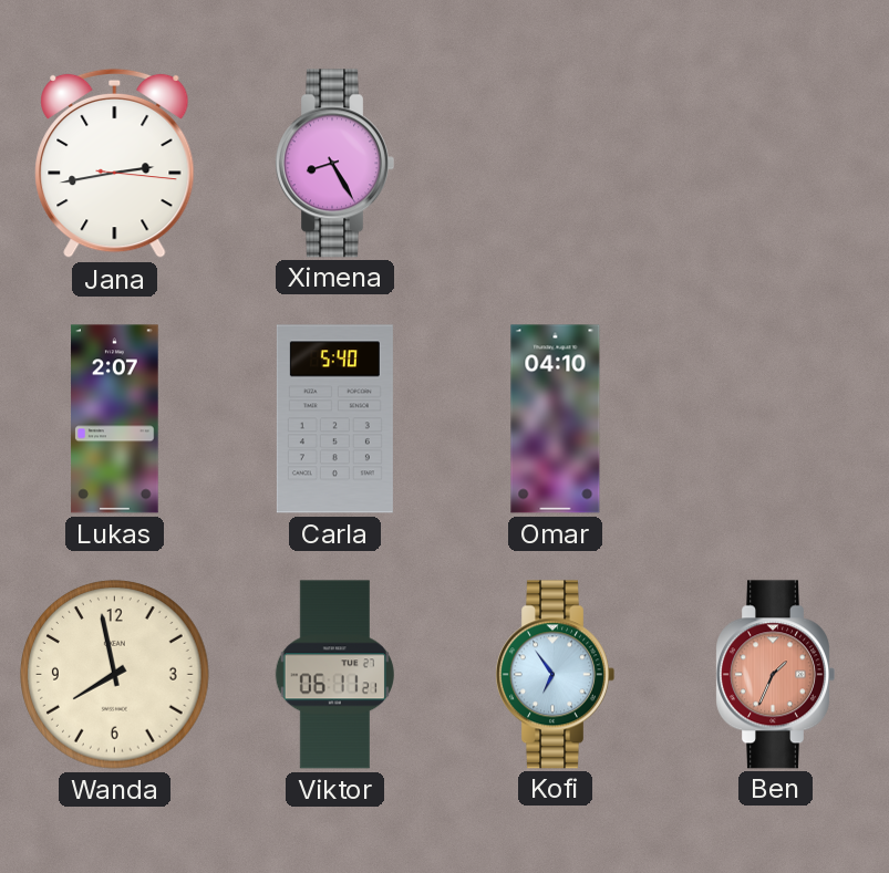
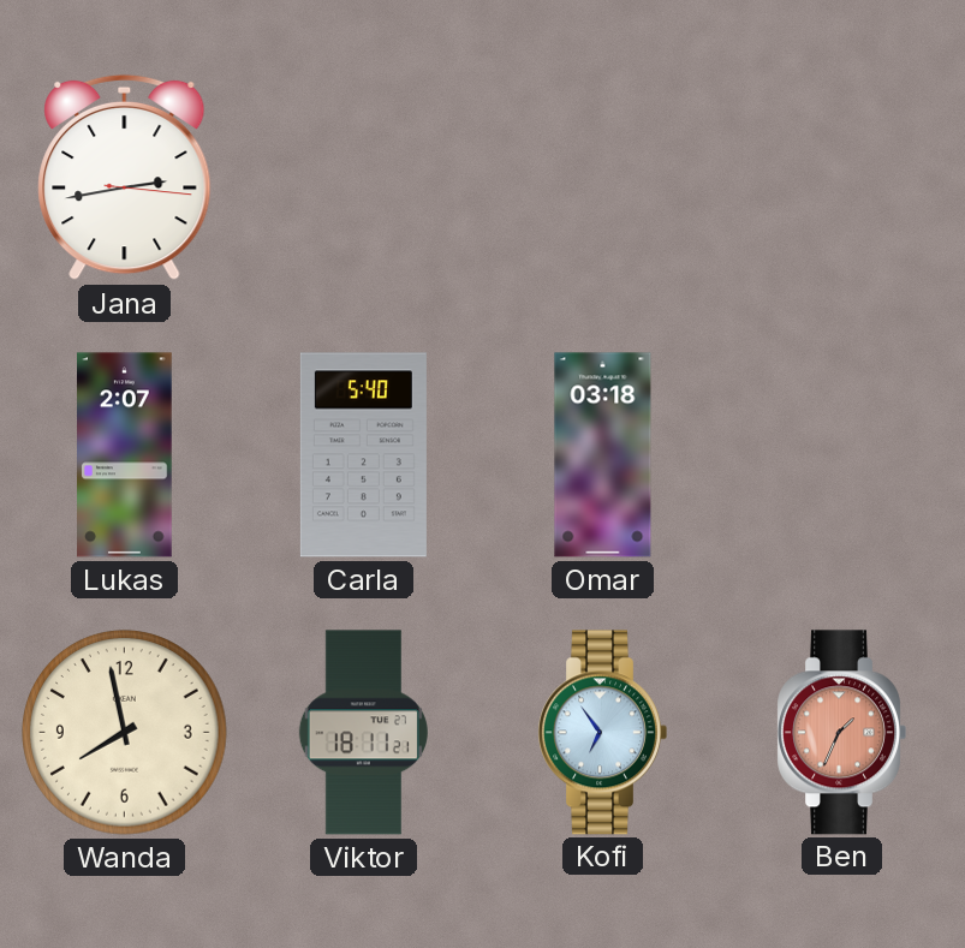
Ximena: 8:25 -> none (334, 164)
Omar: 04:10 -> 03:18 (603, 455)
Viktor: 06:11 -> 18:11 (363, 733)
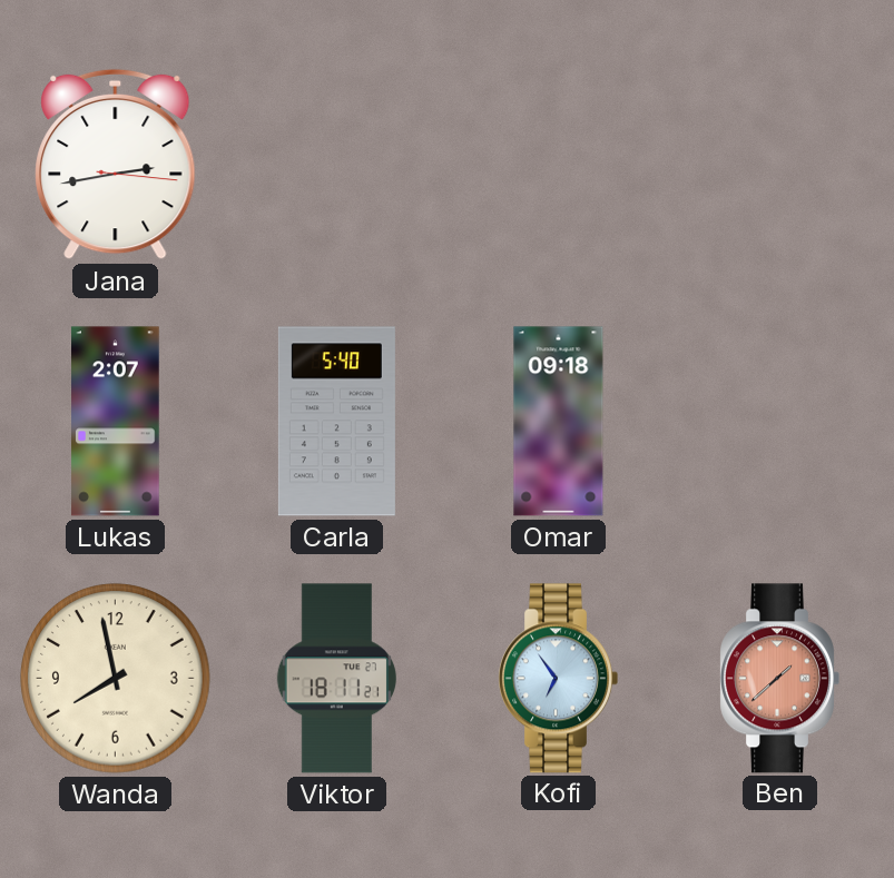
Omar: 03:18 -> 09:18 (559, 422)
Ben: 1:34 -> 1:38 (779, 679)
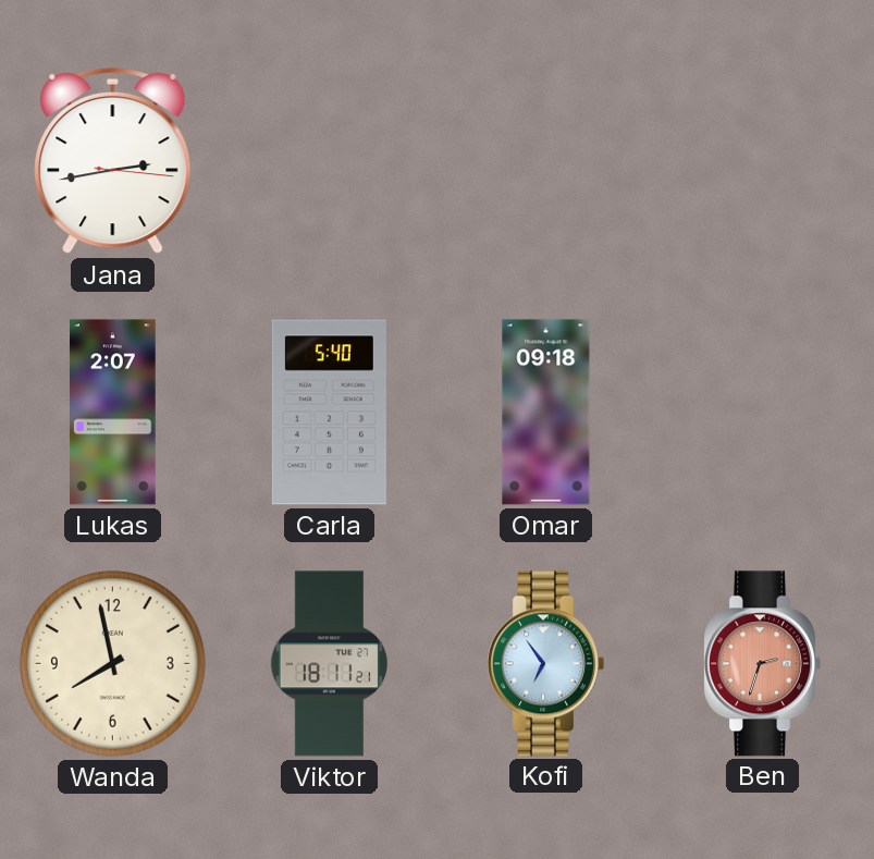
Ben: 1:38 -> 2:33 (762, 664)
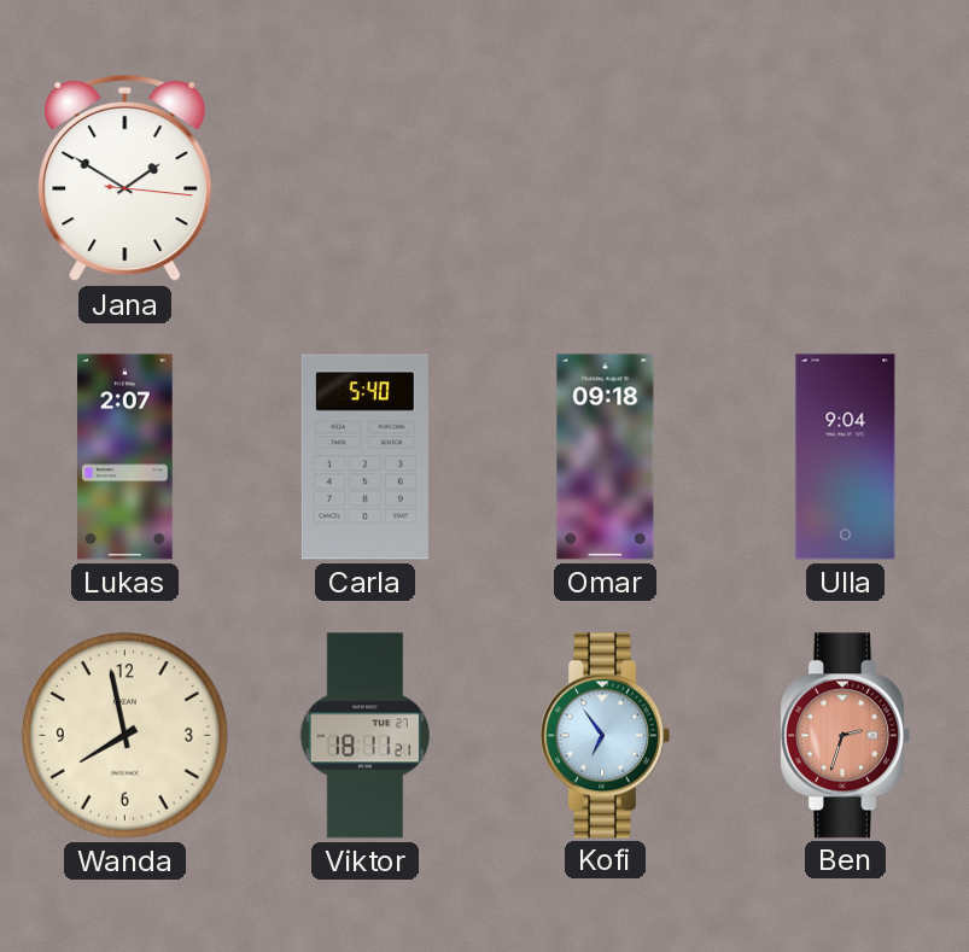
Jana: 2:43 -> 1:50 (125, 179)
Ulla: none -> 9:04 (846, 457)
